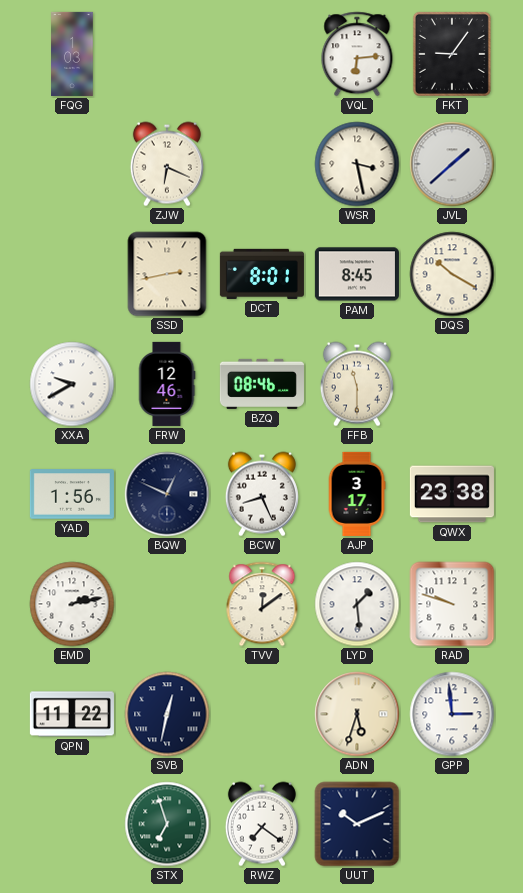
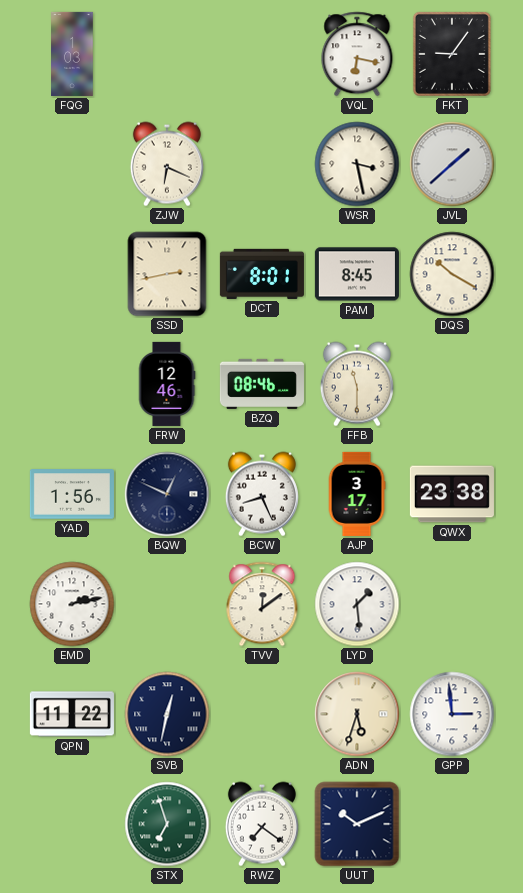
VQL: 6:14 -> 6:17 (357, 54)
XXA: 9:40 -> none (72, 384)
RAD: 9:48 -> none (452, 604)
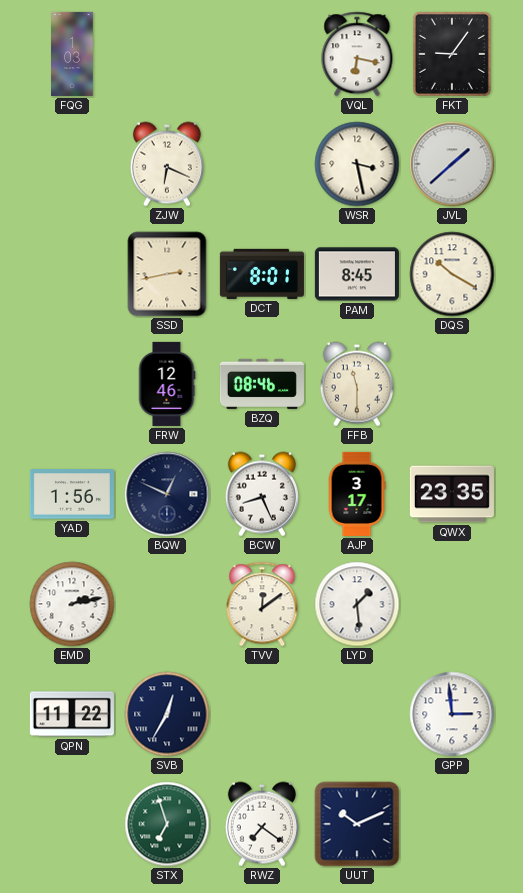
QWX: 23:38 -> 23:35 (452, 494)
SVB: 12:32 -> 12:35 (167, 714)
ADN: 5:33 -> none (357, 714)
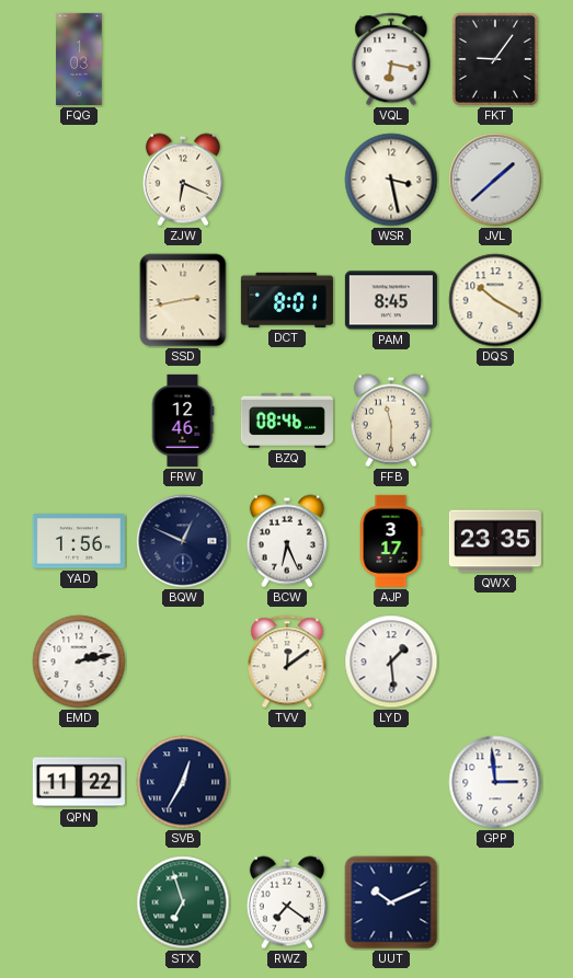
BCW: 8:26 -> 6:26 (287, 541)
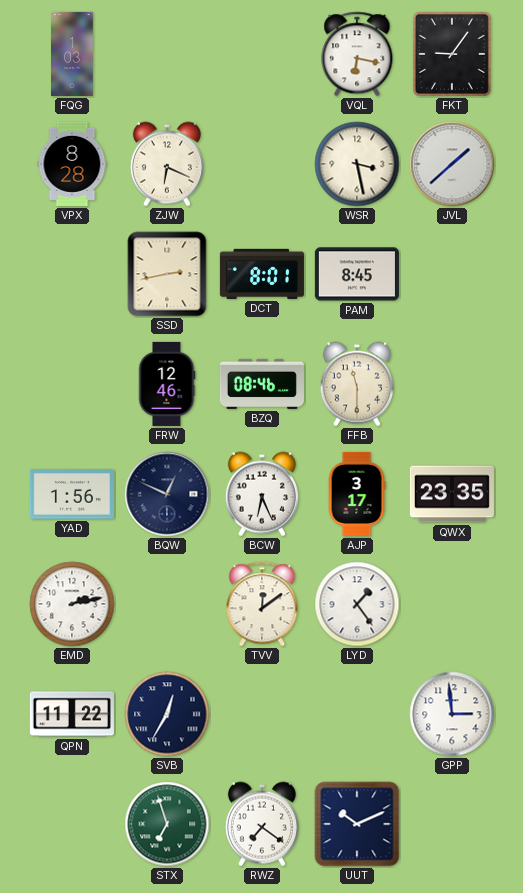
VPX: none -> 8:28 (72, 164)
DQS: 10:20 -> none (495, 300)
LYD: 1:29 -> 1:24 (357, 604)
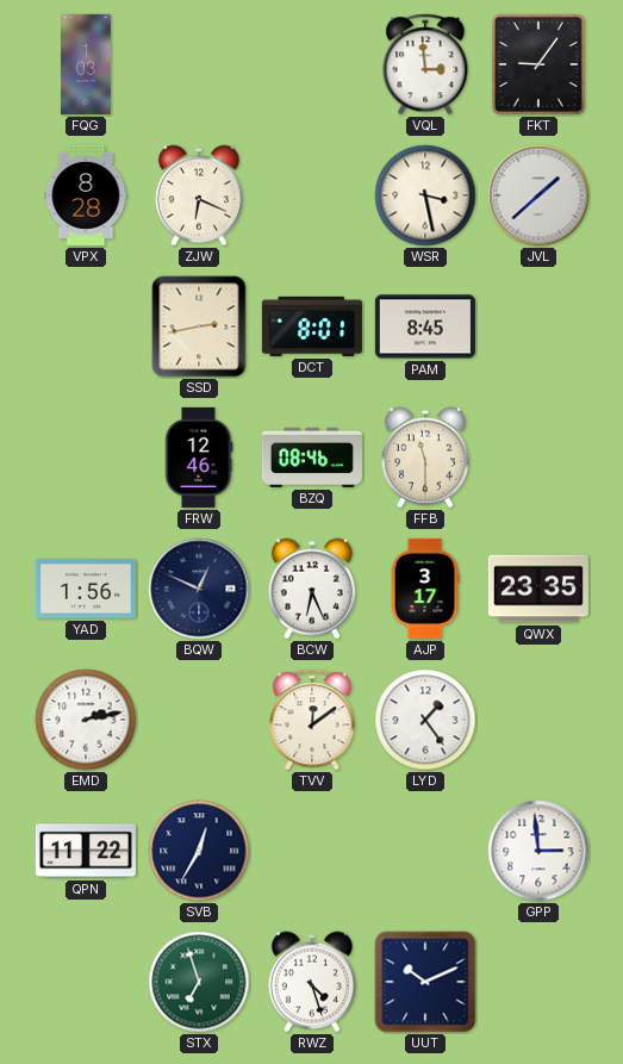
VQL: 6:17 -> 2:59 (425, 64)
RWZ: 7:21 -> 4:27 (312, 982)
